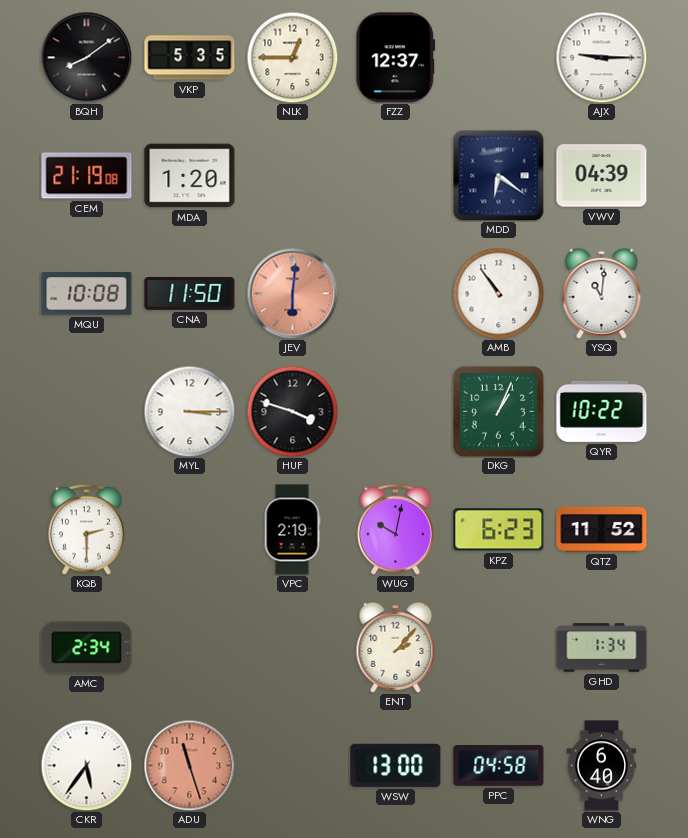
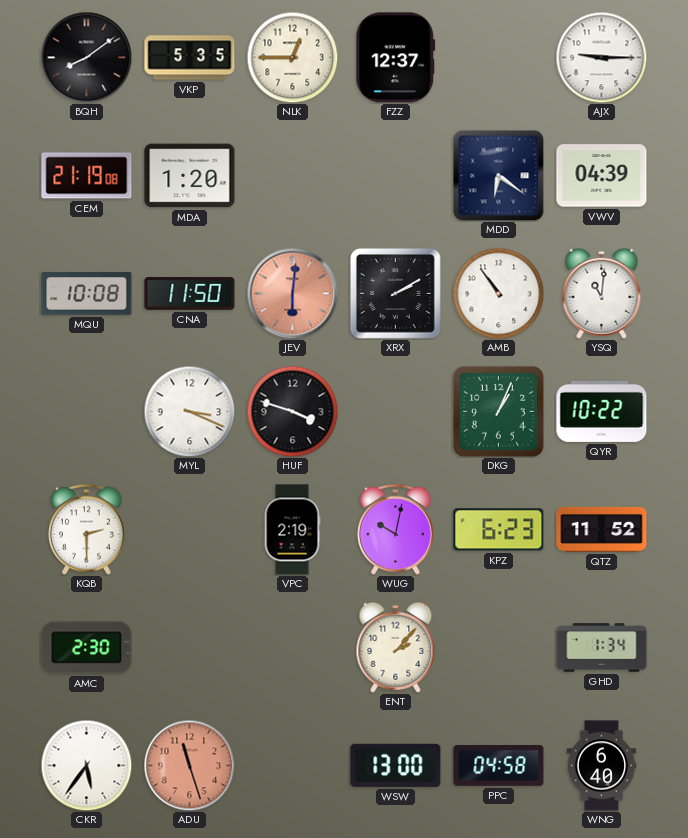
XRX: none -> 2:10 (395, 293)
MYL: 3:15 -> 3:19 (189, 411)
AMC: 2:34 -> 2:30 (87, 648)
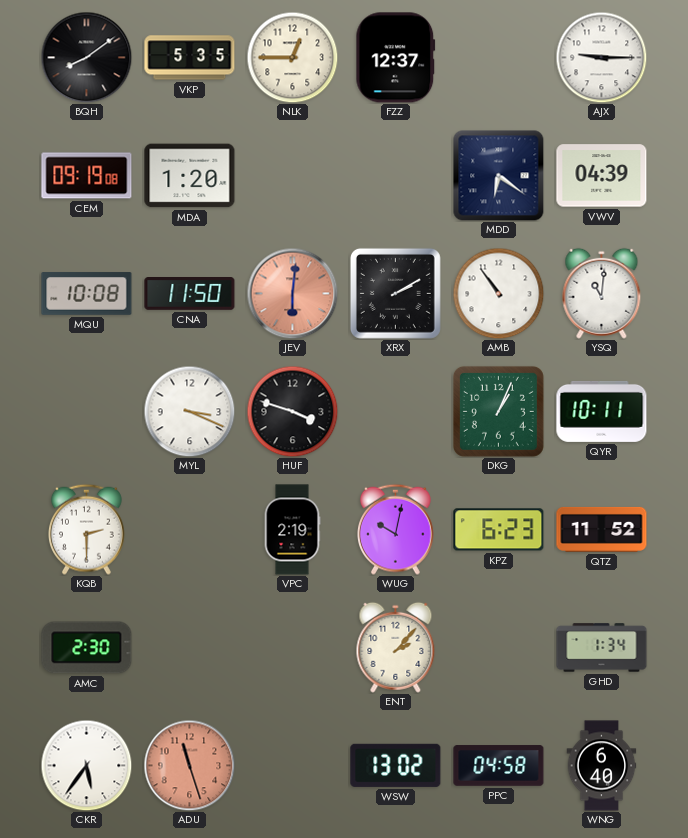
CEM: 21:19 -> 09:19 (87, 176)
QYR: 10:22 -> 10:11 (602, 411)
WSW: 13:00 -> 13:02 (396, 765)
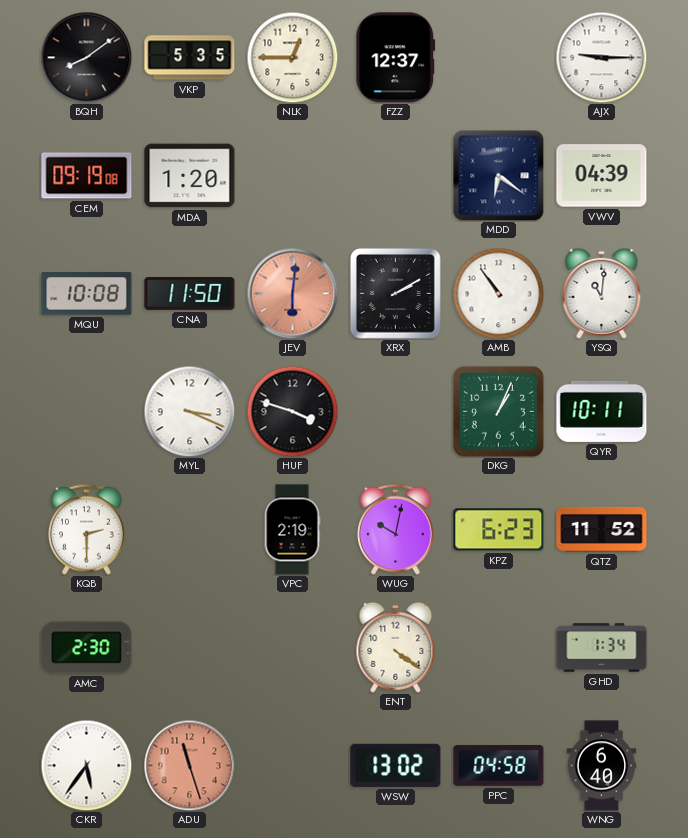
ENT: 2:07 -> 4:21 (396, 647)
